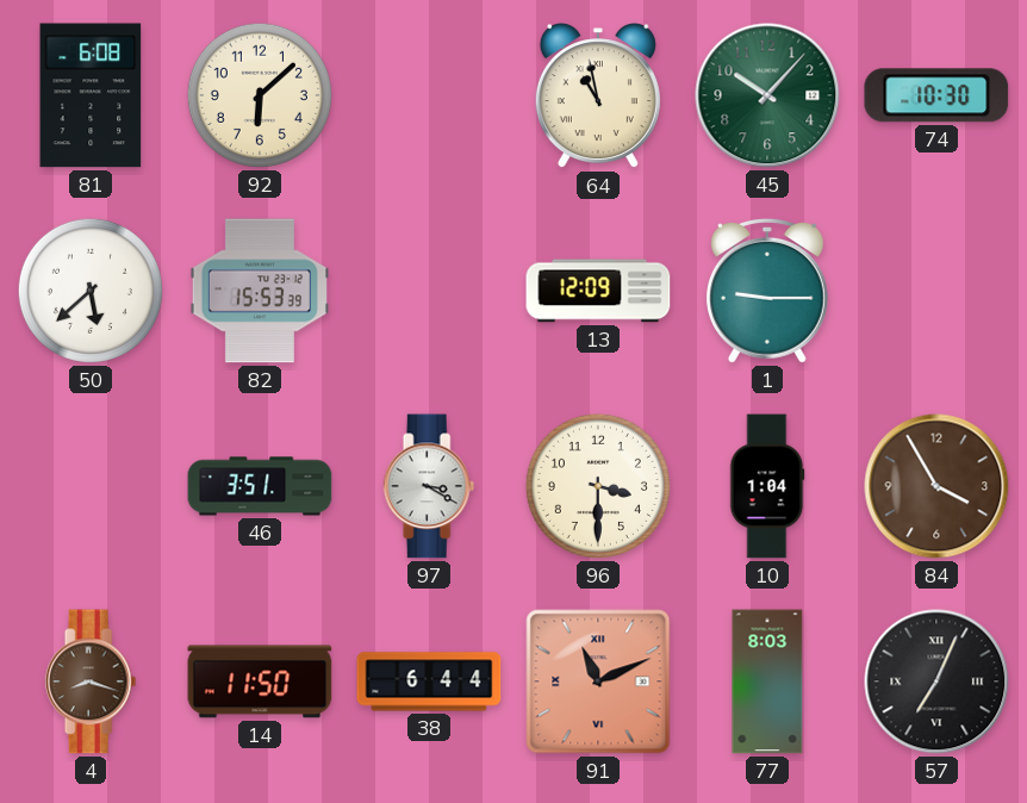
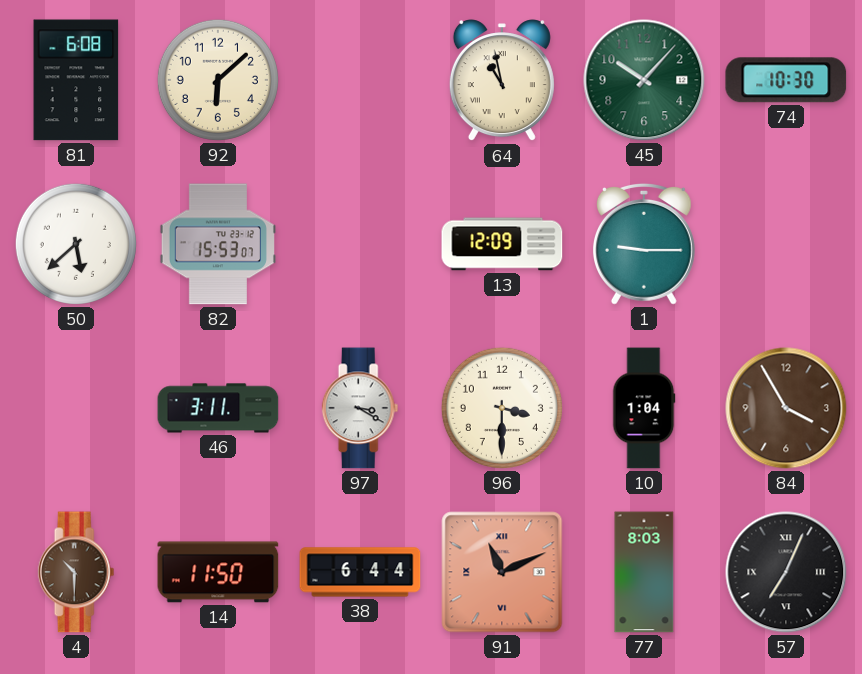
82: 15:53:39 -> 15:53:07 (218, 244)
46: 3:51 -> 3:11 (218, 408)
4: 8:18 -> 10:30 (76, 572)
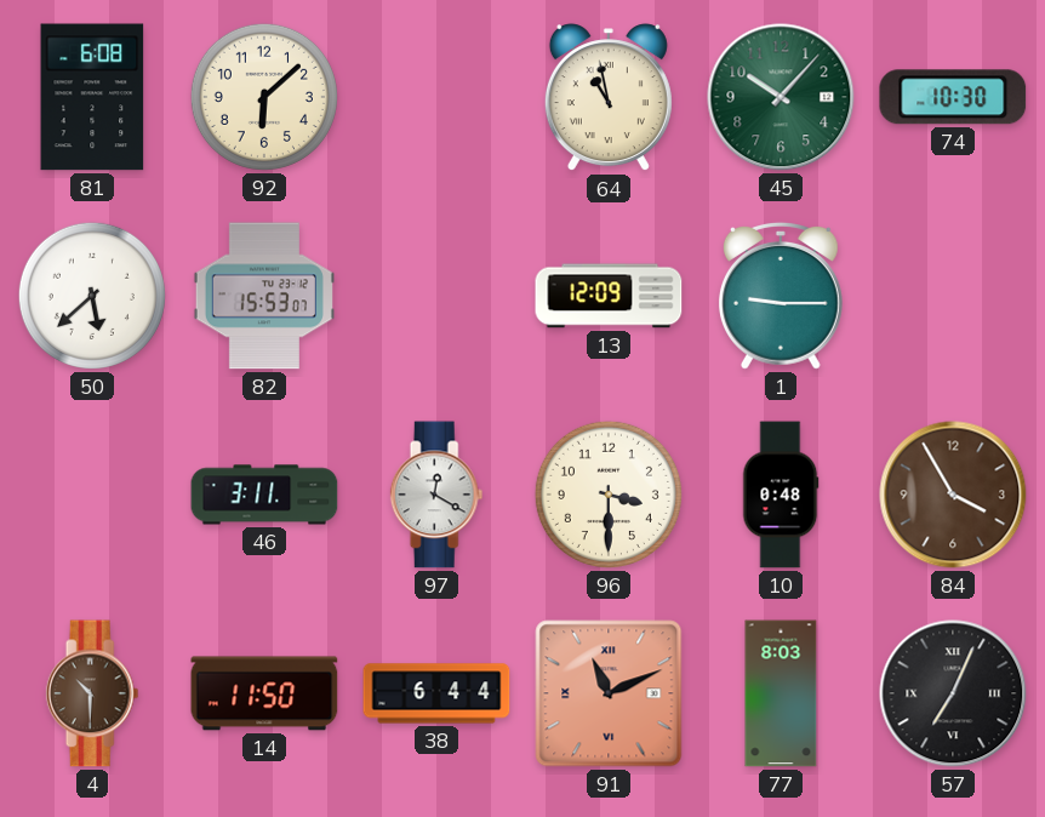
97: 3:20 -> 12:20 (436, 495)
10: 1:04 -> 0:48 (781, 495)
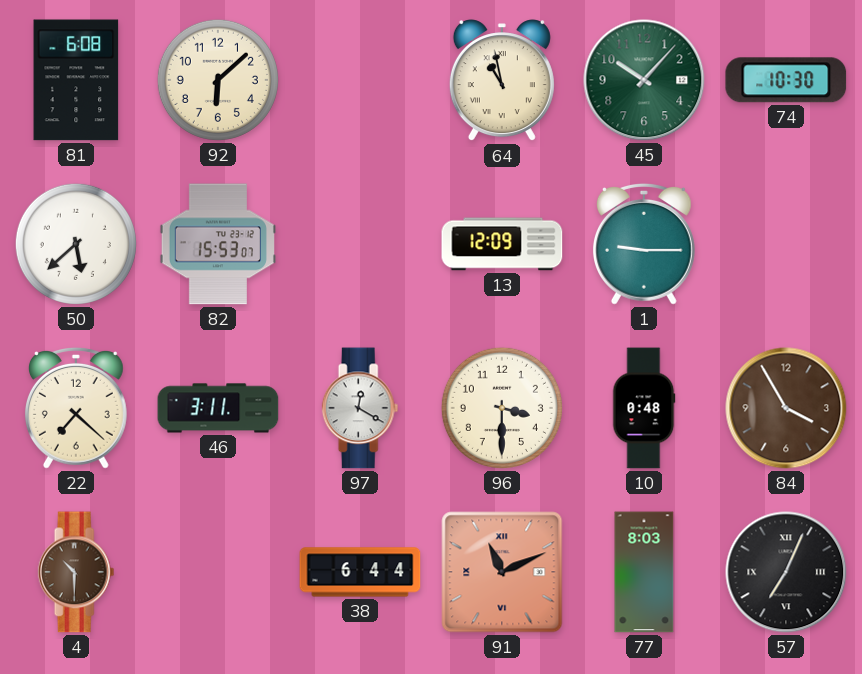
22: none -> 7:22 (76, 408)
14: 11:50 -> none (264, 693)
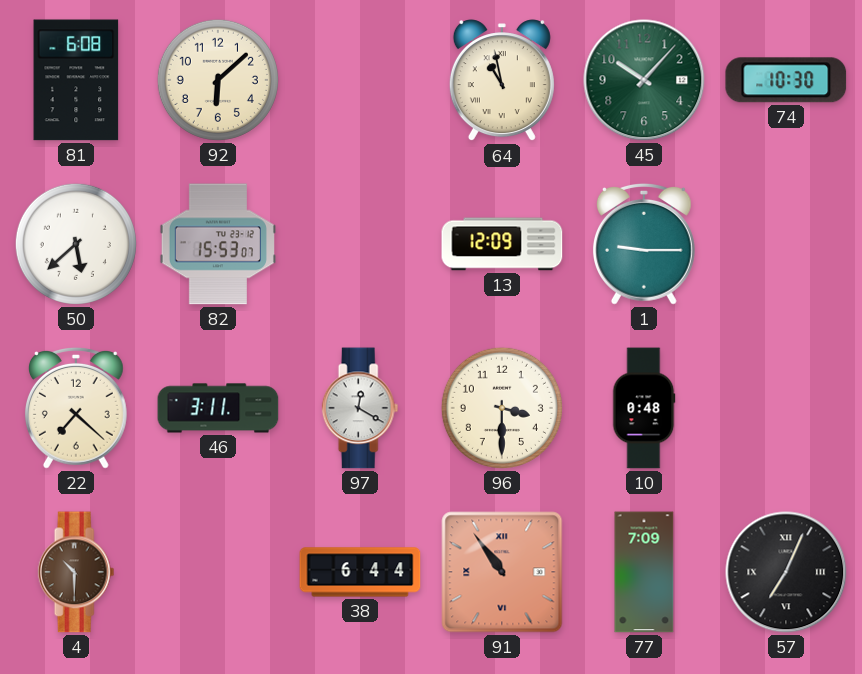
84: 3:55 -> none (786, 408)
91: 11:11 -> 10:54 (502, 572)
77: 8:03 -> 7:09 (644, 572)
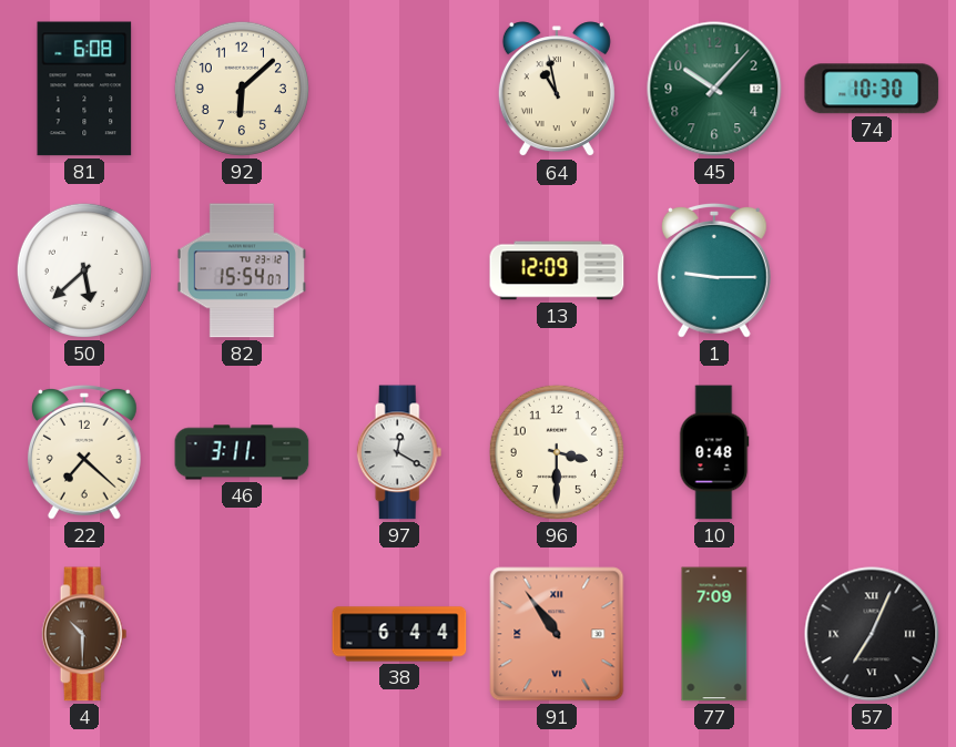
82: 15:53 -> 15:54 (242, 270)
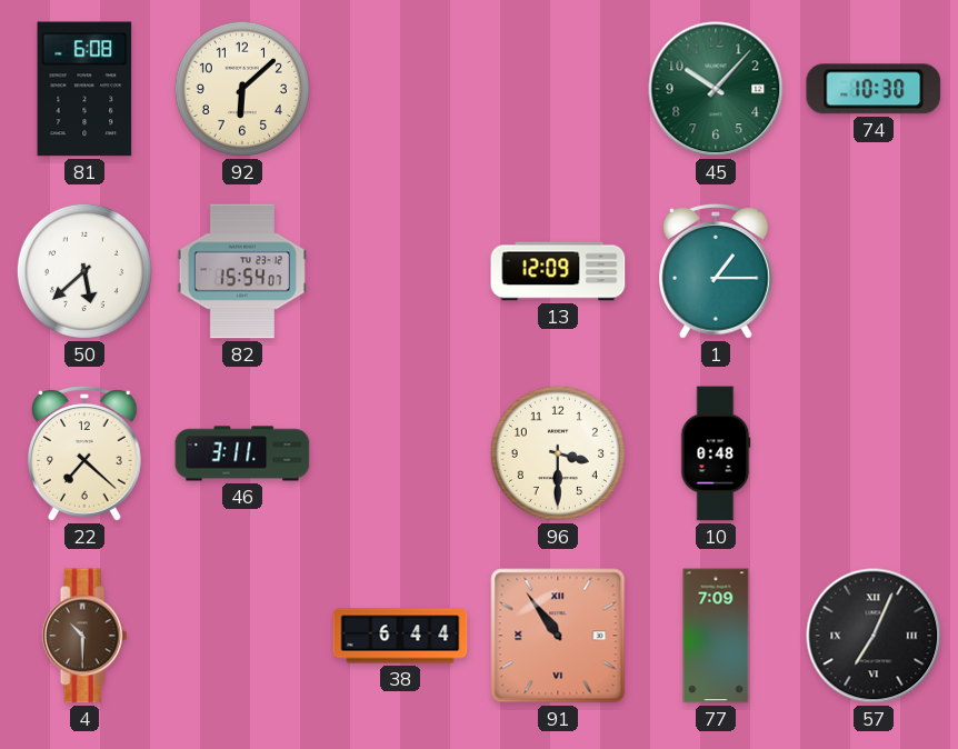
64: 10:58 -> none (557, 90)
1: 9:15 -> 1:15 (716, 271)
97: 12:20 -> none (399, 452)
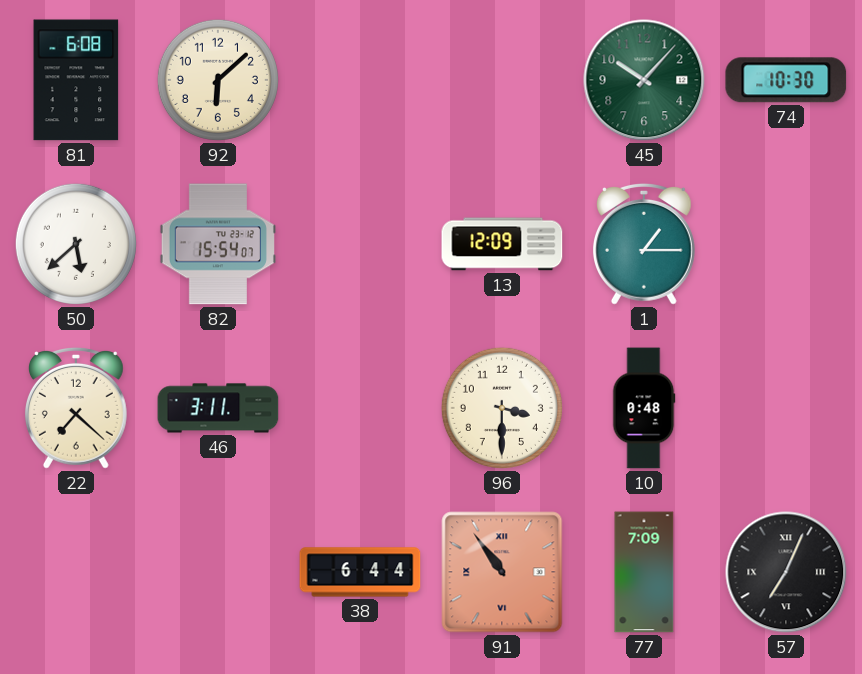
4: 10:30 -> none (84, 636)
